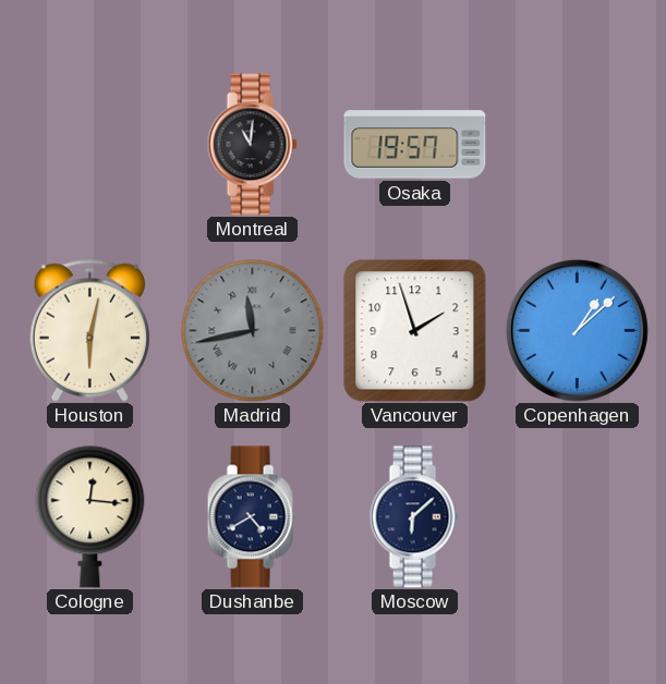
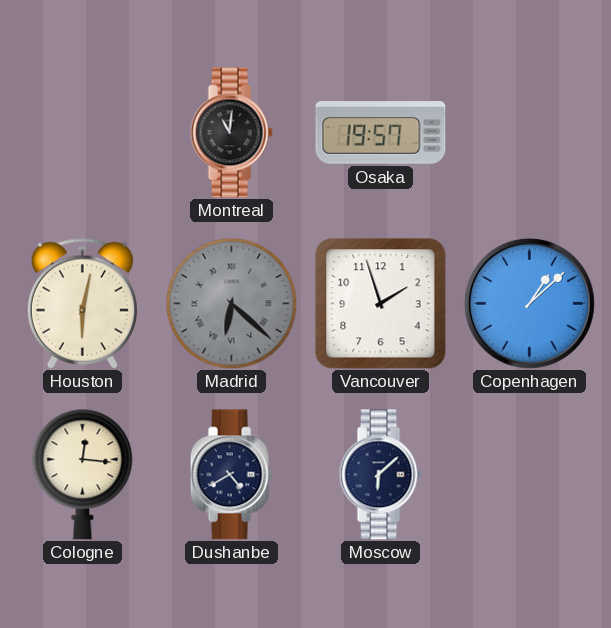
Madrid: 11:43 -> 6:22 (232, 304)
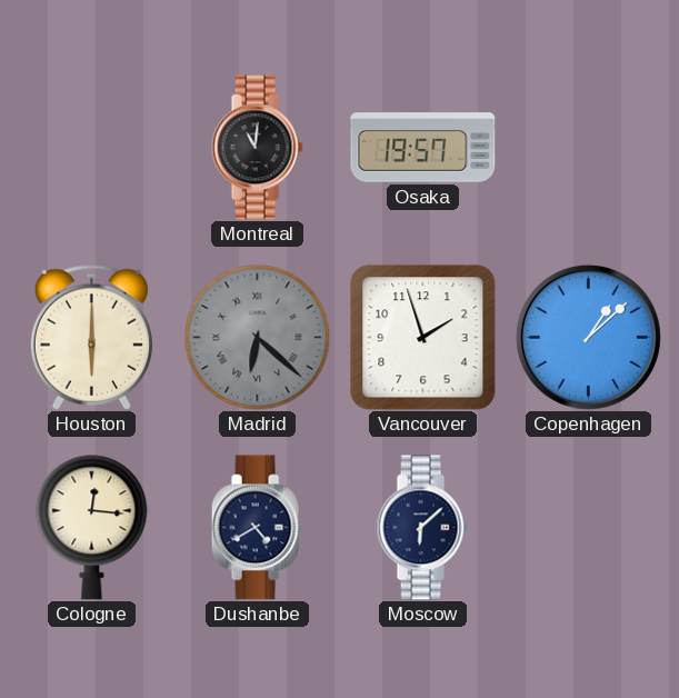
Houston: 6:02 -> 6:00 (91, 337)
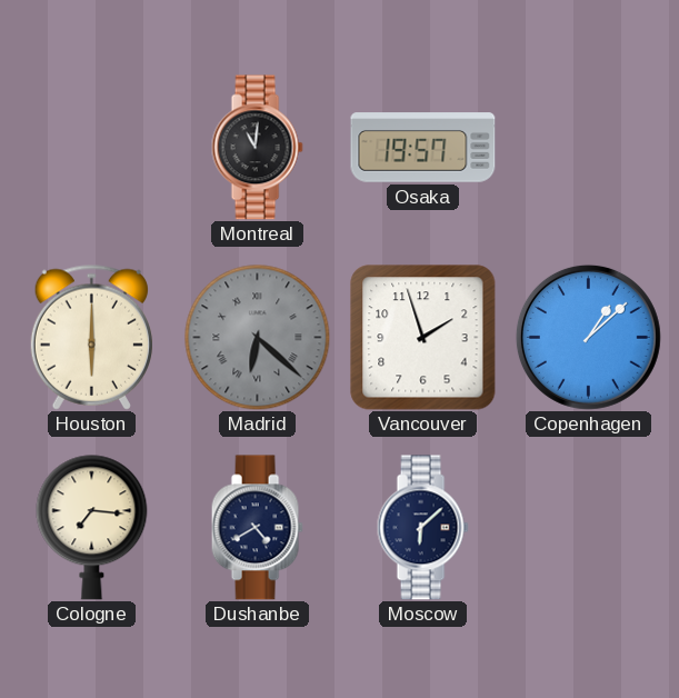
Cologne: 12:16 -> 7:16 (92, 528)
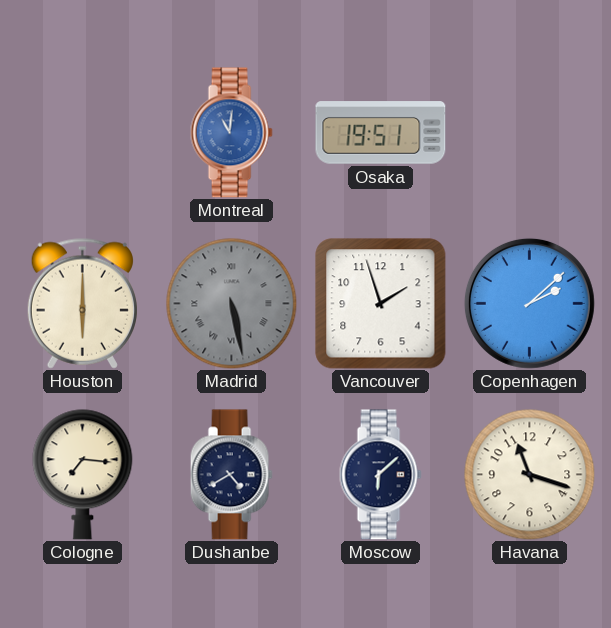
Montreal dial: black -> blue (231, 133)
Osaka: 19:57 -> 19:51 (381, 133)
Madrid: 6:22 -> 5:28 (232, 304)
Copenhagen: 1:08 -> 2:08 (529, 303)
Havana: none -> 11:18 (530, 475)
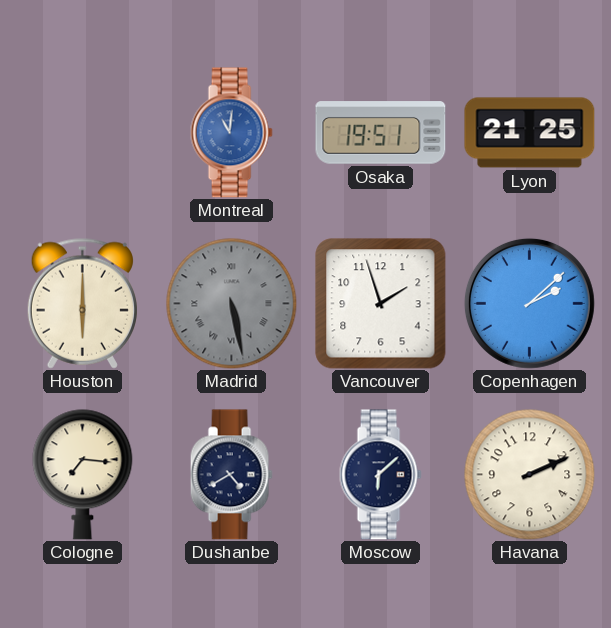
Lyon: none -> 21:25 (530, 133)
Havana: 11:18 -> 2:11 (530, 475)
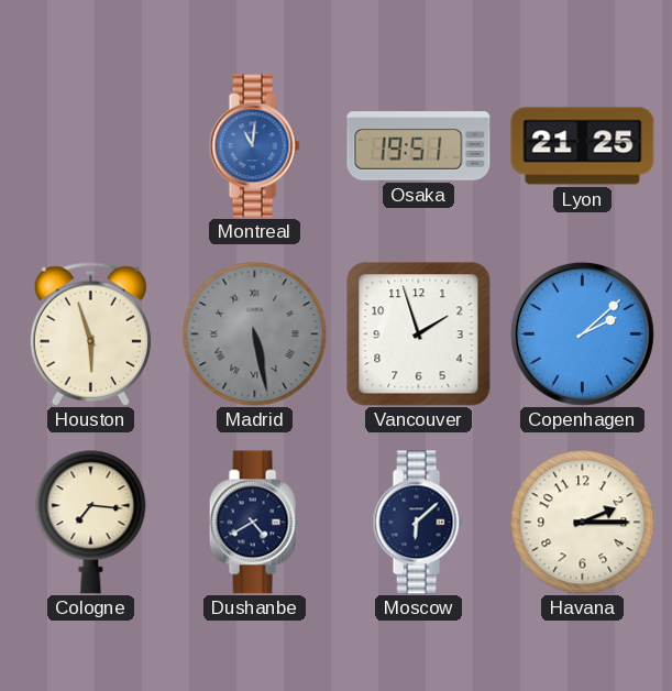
Houston: 6:00 -> 5:57 (90, 333)
Havana: 2:11 -> 2:15 (583, 523)
